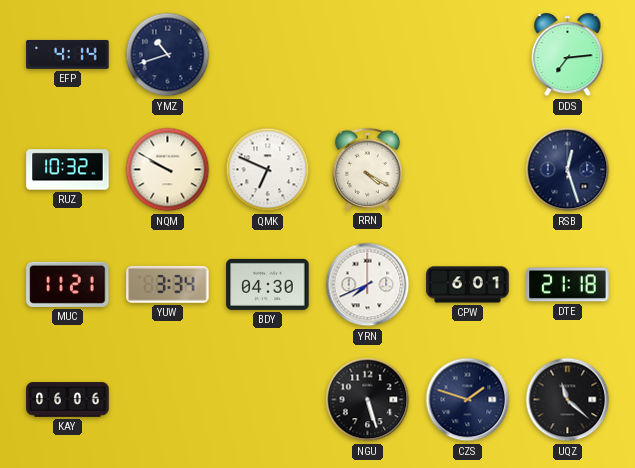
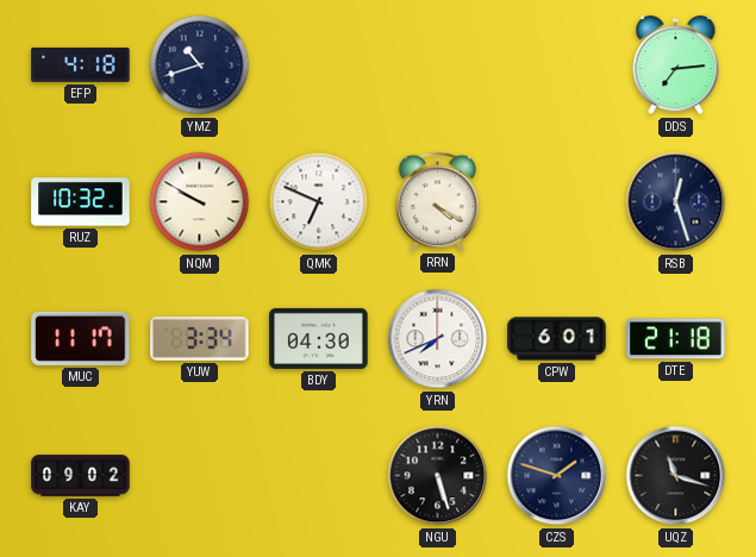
EFP: 4:14 -> 4:18 (81, 64)
MUC: 11:21 -> 11:17 (81, 338)
KAY: 06:06 -> 09:02 (81, 476)
UQZ: 11:22 -> 11:18 (676, 476)
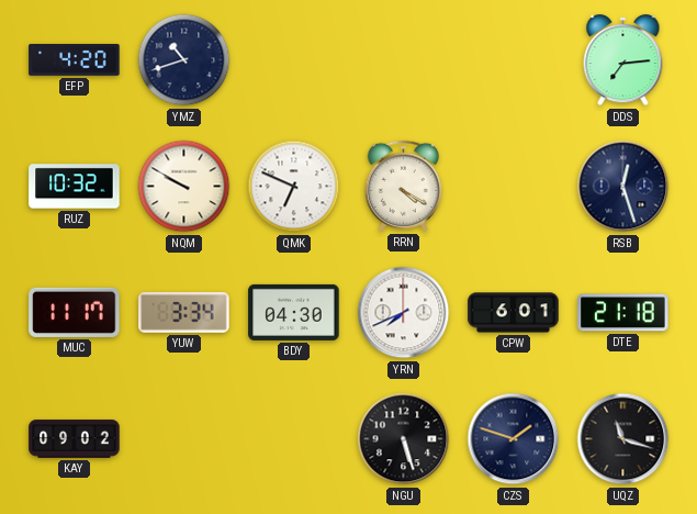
EFP: 4:18 -> 4:20 (75, 59)
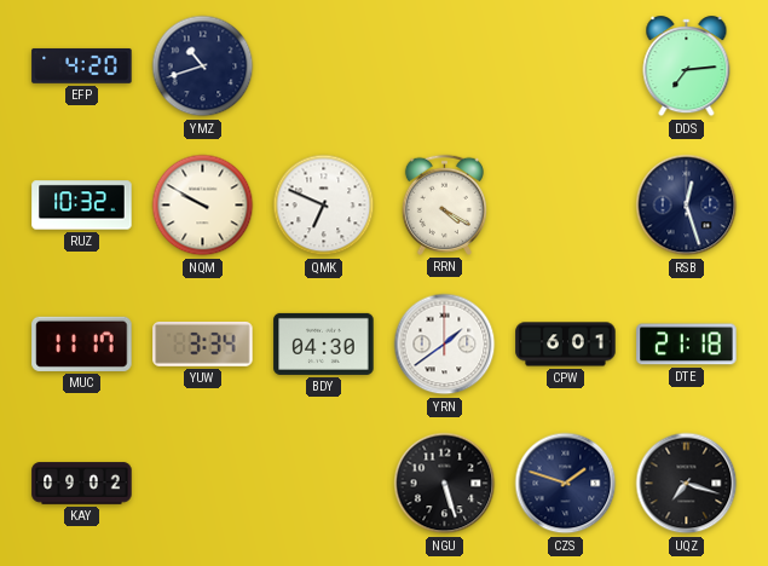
YRN: 7:41 -> 1:39 (445, 345)
UQZ: 11:18 -> 7:18 (687, 484)
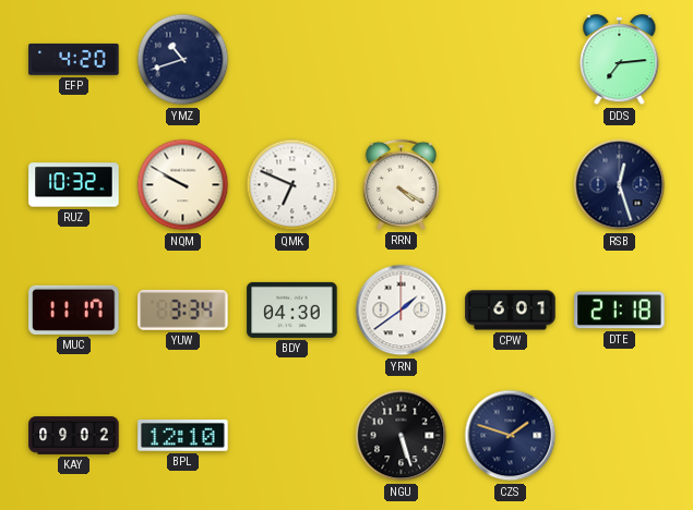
BPL: none -> 12:10 (183, 436)
UQZ: 7:18 -> none (687, 484)
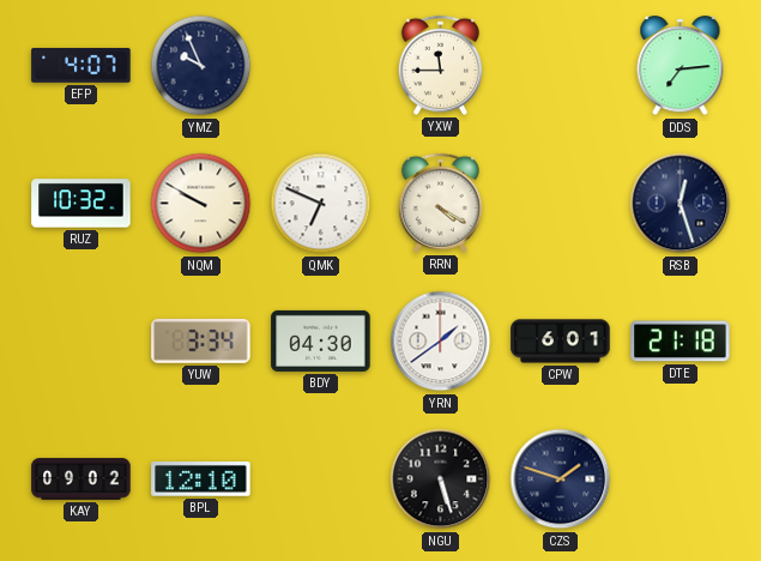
EFP: 4:20 -> 4:07 (81, 65)
YMZ: 10:42 -> 9:56 (201, 66)
YXW: none -> 11:45 (440, 65)
MUC: 11:17 -> none (74, 309)
